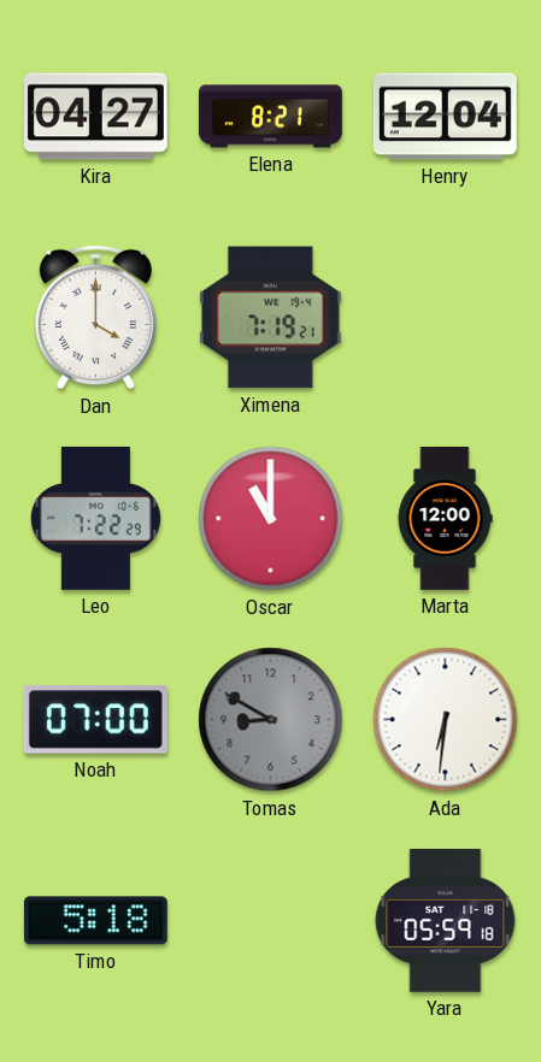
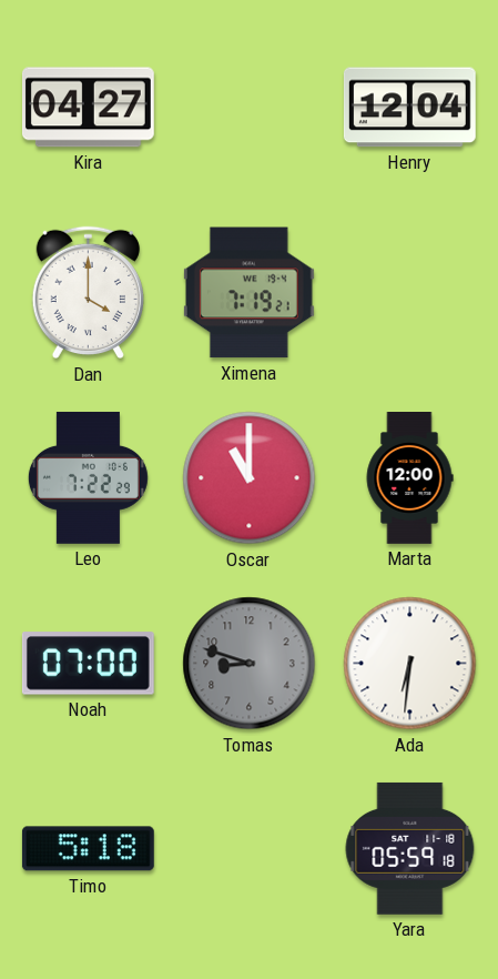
Elena: 8:21 -> none (271, 117)
Tomas: 8:50 -> 8:48 (250, 664)
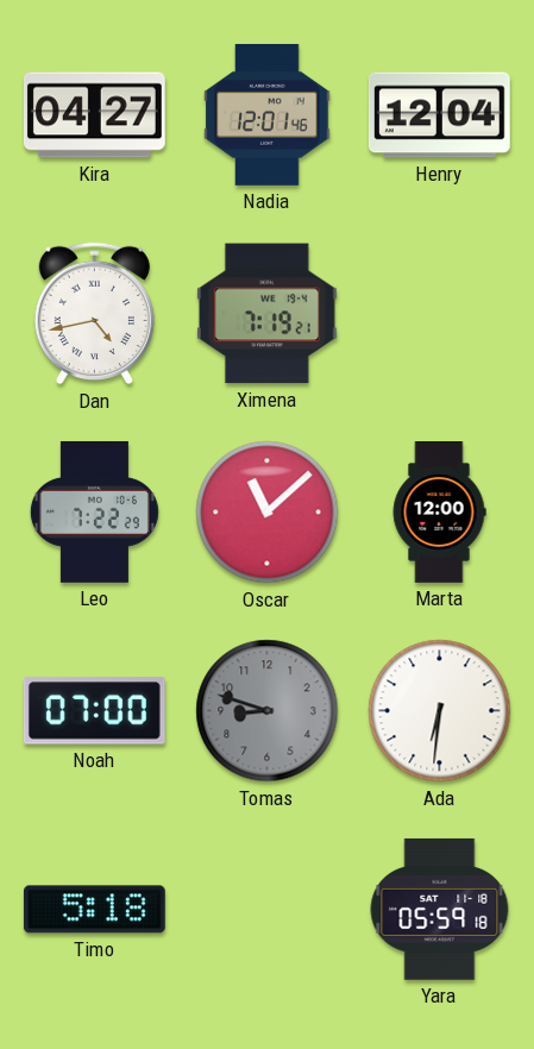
Nadia: none -> 12:01 (268, 114)
Dan: 4:00 -> 4:43 (94, 314)
Oscar: 11:00 -> 11:08 (268, 513)
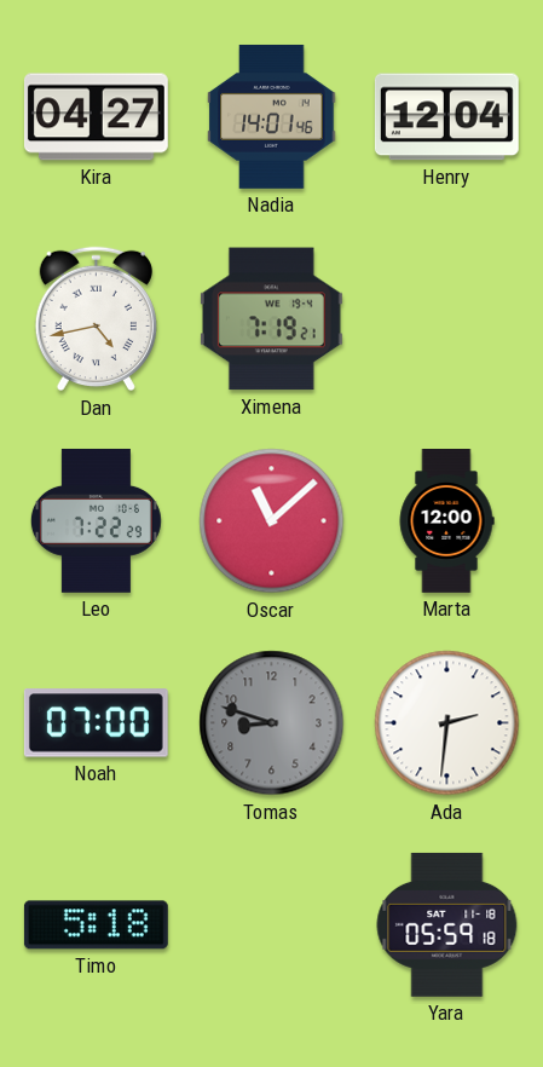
Nadia: 12:01 -> 14:01 (272, 116)
Ada: 6:31 -> 2:31 (447, 723)
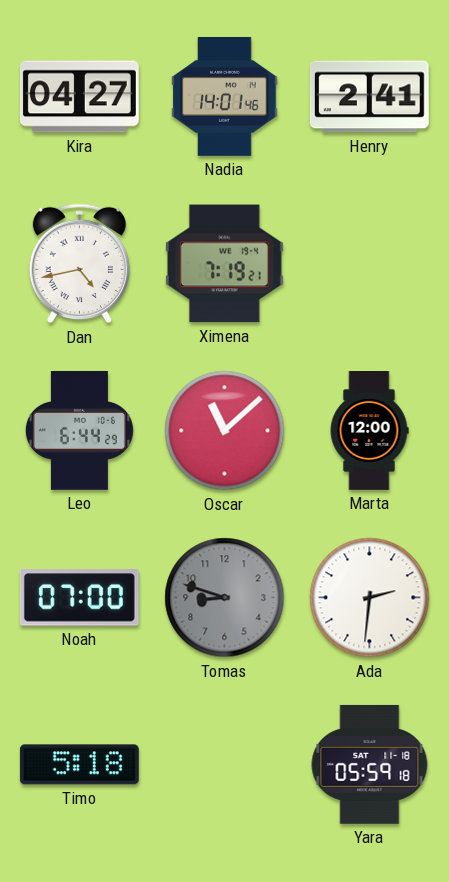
Henry: 12:04 -> 2:41 (369, 97)
Leo: 7:22 -> 6:44 (79, 430)
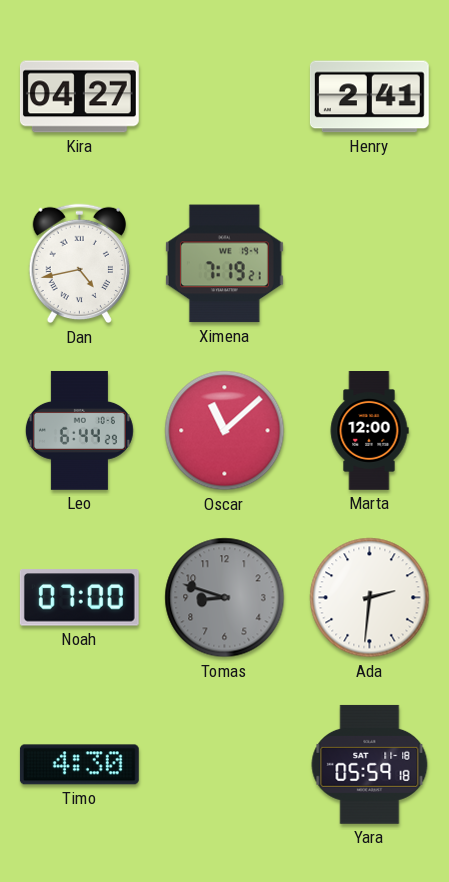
Nadia: 14:01 -> none (225, 96)
Timo: 5:18 -> 4:30 (79, 765)
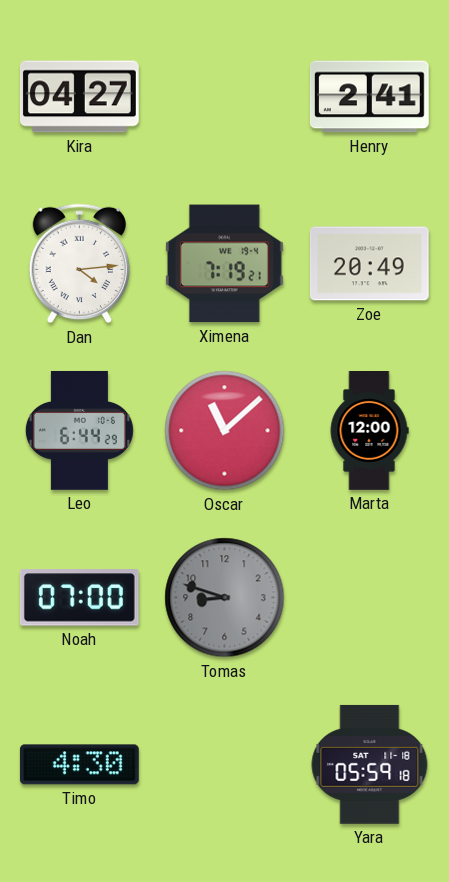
Dan: 4:43 -> 4:14 (79, 264)
Zoe: none -> 20:49 (369, 264)
Ada: 2:31 -> none (370, 598)
